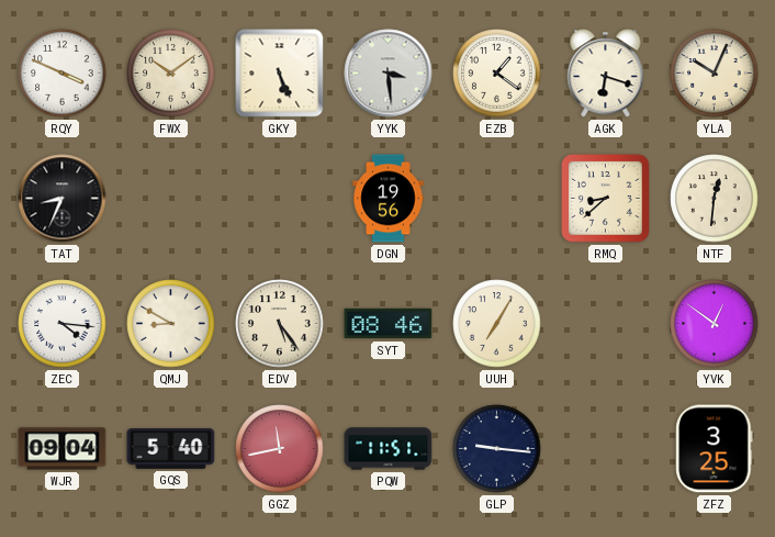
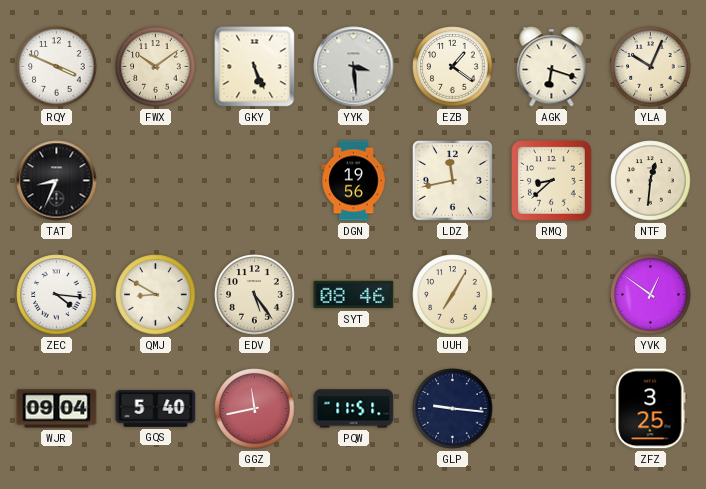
LDZ: none -> 11:43 (452, 180)
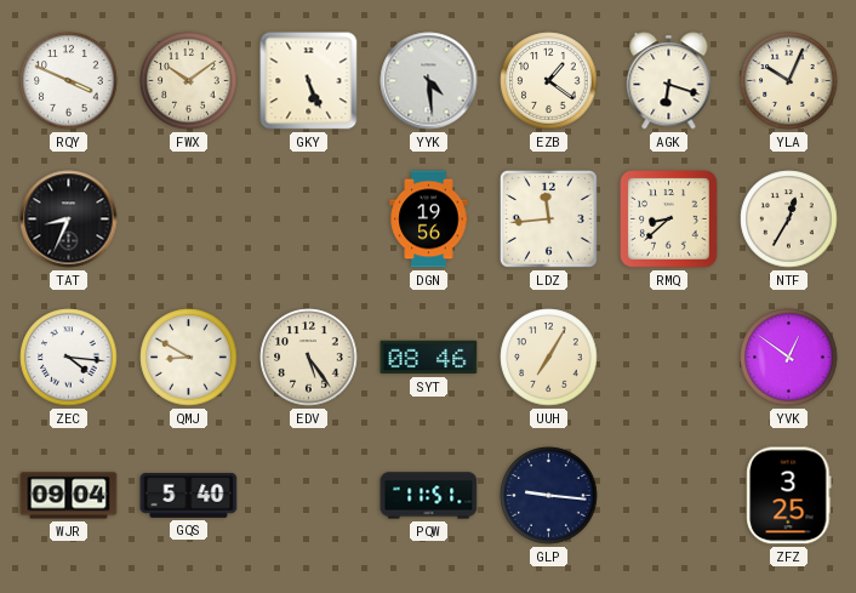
YYK: 3:29 -> 4:29 (429, 81)
LDZ: 11:43 -> 11:44 (548, 218)
NTF: 12:31 -> 12:35 (789, 219)
GGZ: 11:43 -> none (255, 409)
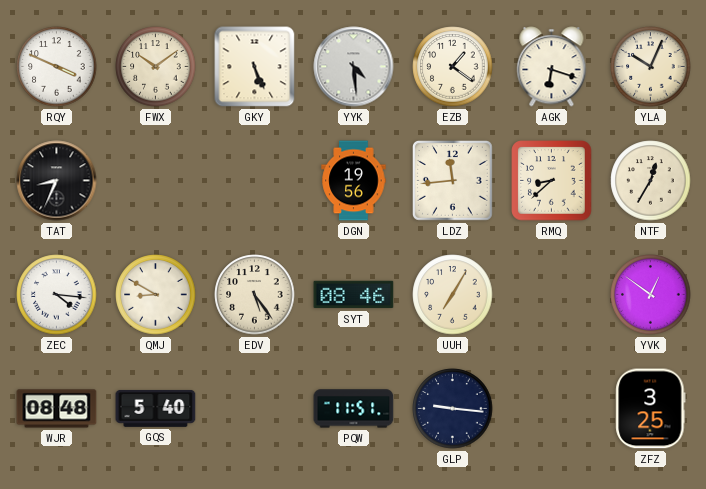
WJR: 09:04 -> 08:48 (57, 409)
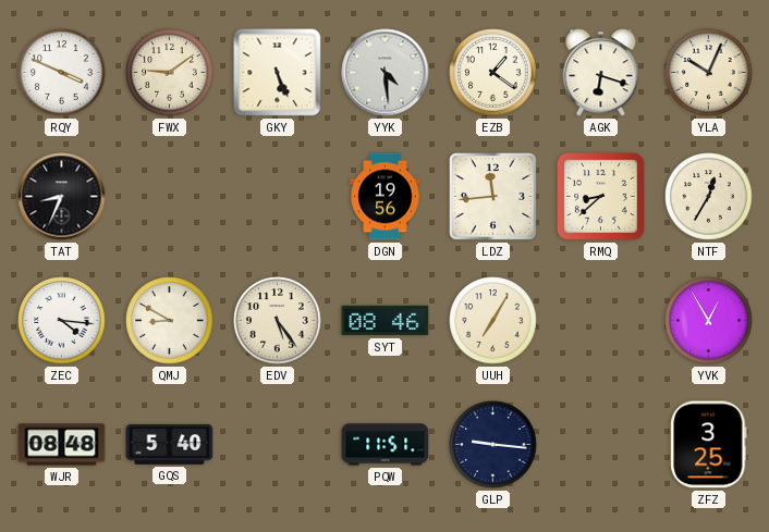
FWX: 10:09 -> 9:09 (170, 73)
YVK: 12:51 -> 12:55 (709, 321)
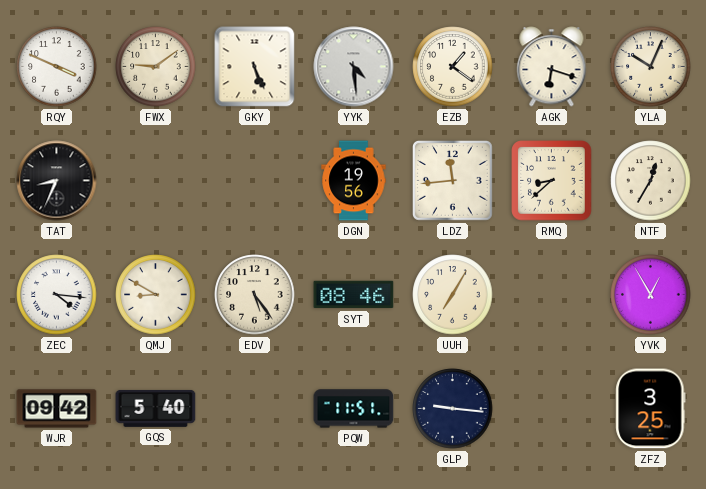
WJR: 08:48 -> 09:42 (57, 409)
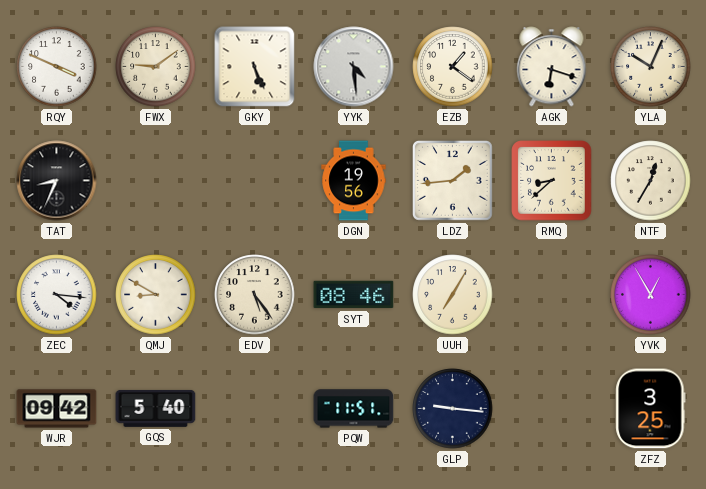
LDZ: 11:44 -> 1:44 (452, 180)
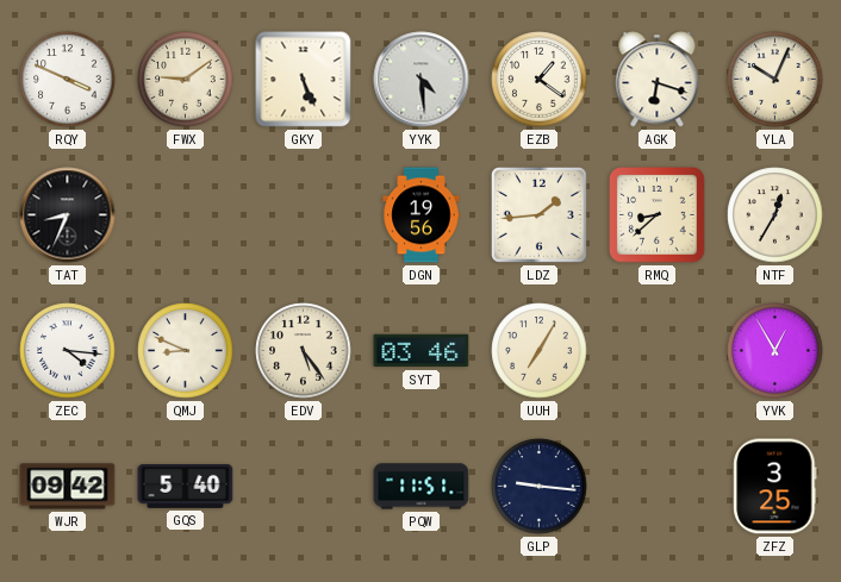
QMJ: 8:50 -> 8:49 (186, 351)
SYT: 08:46 -> 03:46 (422, 351)
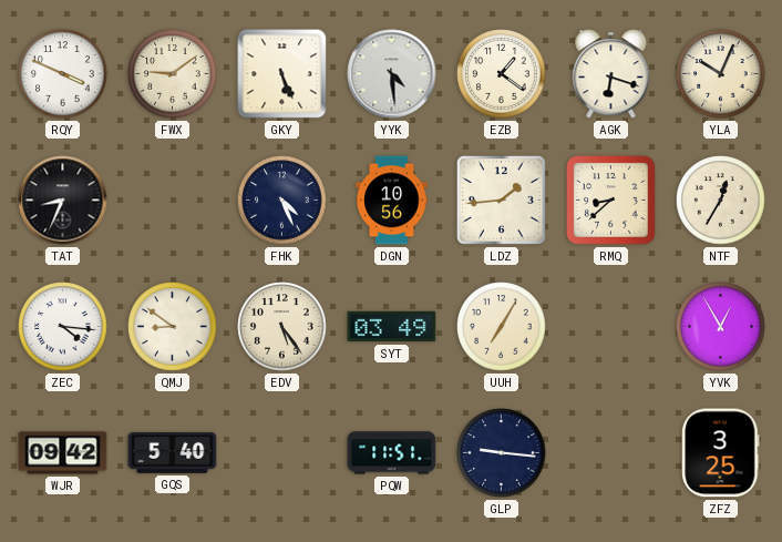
FHK: none -> 4:26 (282, 201)
DGN: 19:56 -> 10:56 (392, 201)
QMJ: 8:49 -> 8:51 (173, 327)
SYT: 03:46 -> 03:49 (392, 327)
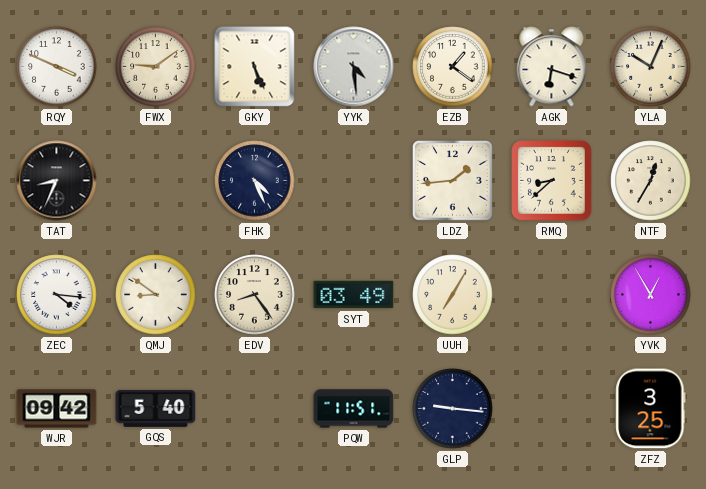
DGN: 10:56 -> none (392, 201)
EDV: 5:24 -> 8:24 (255, 295)
